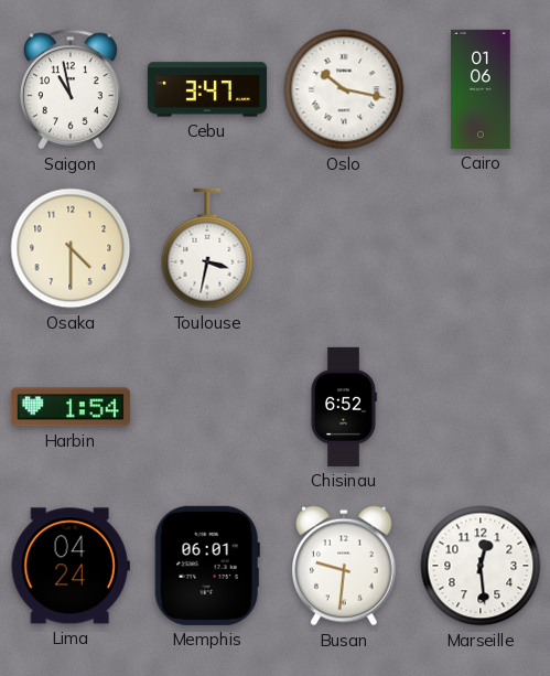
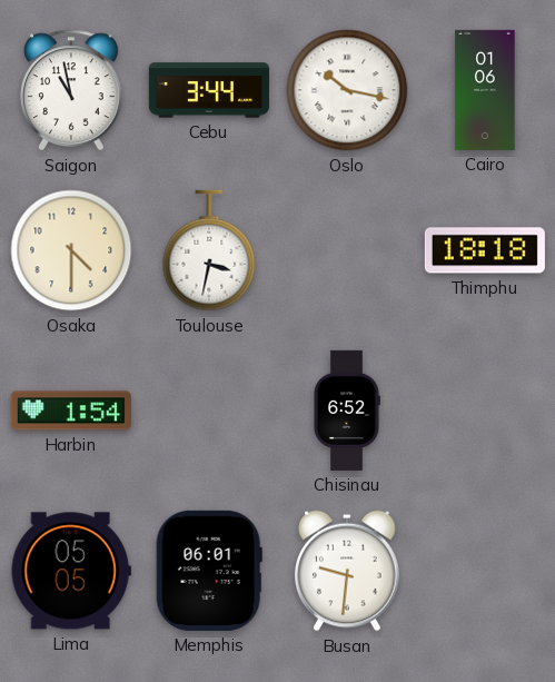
Cebu: 3:47 -> 3:44 (209, 90)
Thimphu: none -> 18:18 (485, 250)
Lima: 04:24 -> 05:05 (71, 571)
Marseille: 12:29 -> none (481, 566)
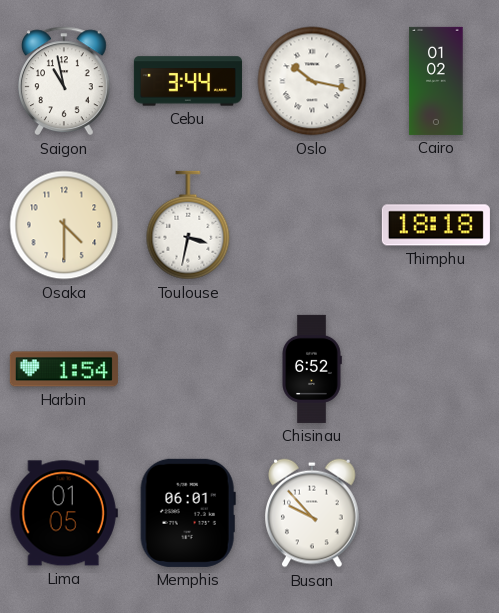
Cairo: 01:06 -> 01:02 (436, 81)
Lima: 05:05 -> 01:05 (64, 513)
Busan: 9:31 -> 9:53 (312, 513)
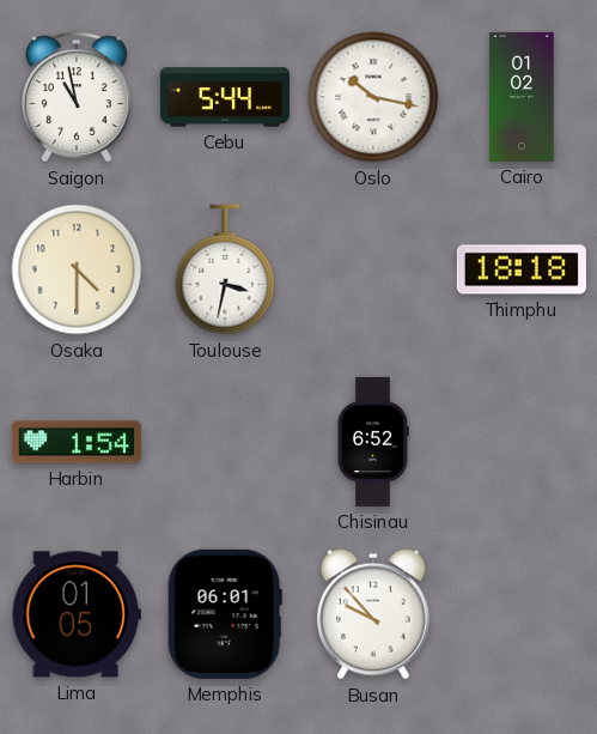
Cebu: 3:44 -> 5:44 (225, 97)
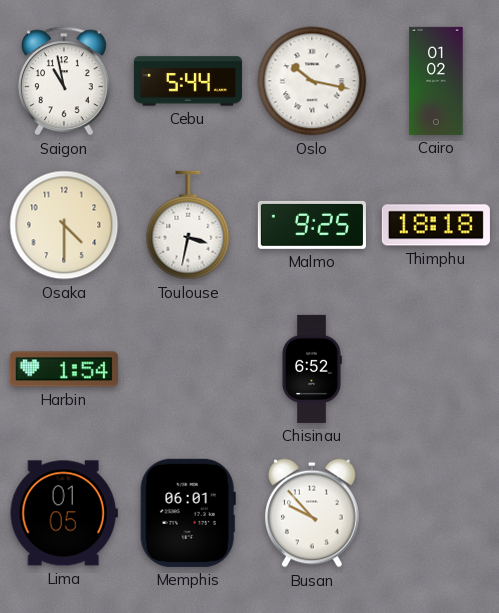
Malmo: none -> 9:25 (312, 225)
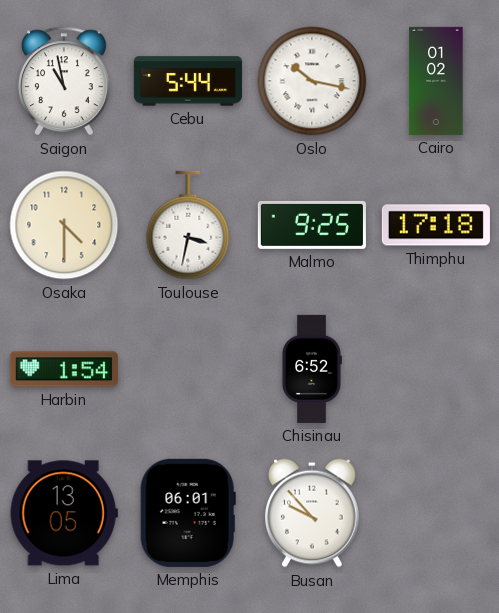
Thimphu: 18:18 -> 17:18 (436, 225)
Lima: 01:05 -> 13:05 (64, 513)
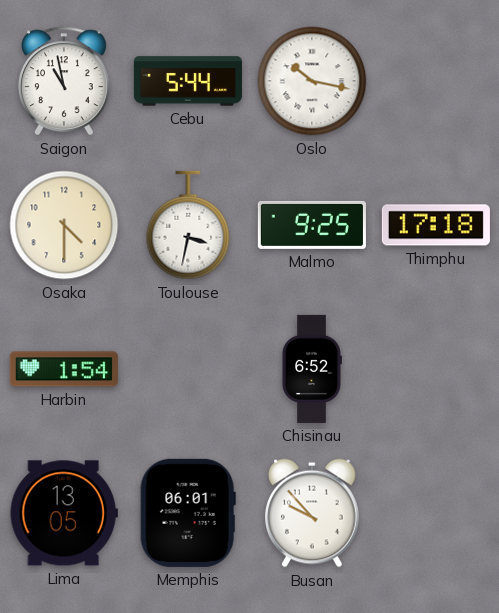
Cairo: 01:02 -> none (436, 81)
